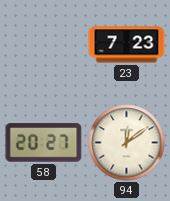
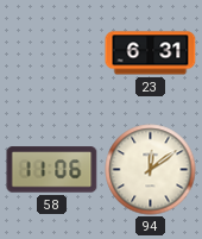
23: 7:23 -> 6:31 (151, 54)
58: 20:27 -> 11:06 (52, 170)
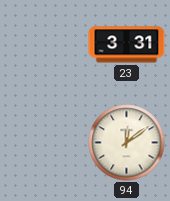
23: 6:31 -> 3:31 (127, 45)
58: 11:06 -> none (52, 170)
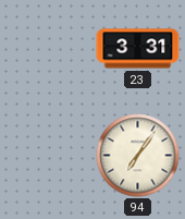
94: 12:09 -> 7:06 (138, 156)
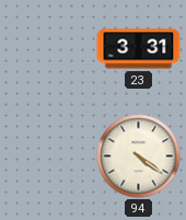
94: 7:06 -> 4:21 (139, 157)
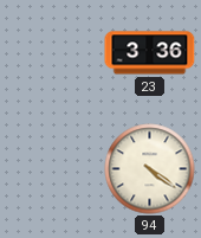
23: 3:31 -> 3:36 (150, 53)
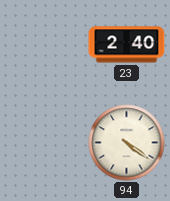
23: 3:36 -> 2:40 (127, 45)
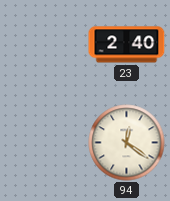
94: 4:21 -> 12:21 (127, 143)
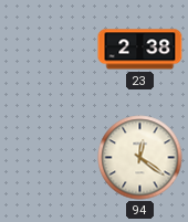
23: 2:40 -> 2:38 (140, 50)
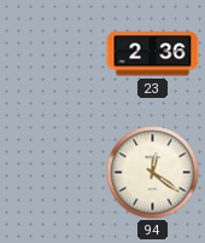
23: 2:38 -> 2:36 (153, 54)
